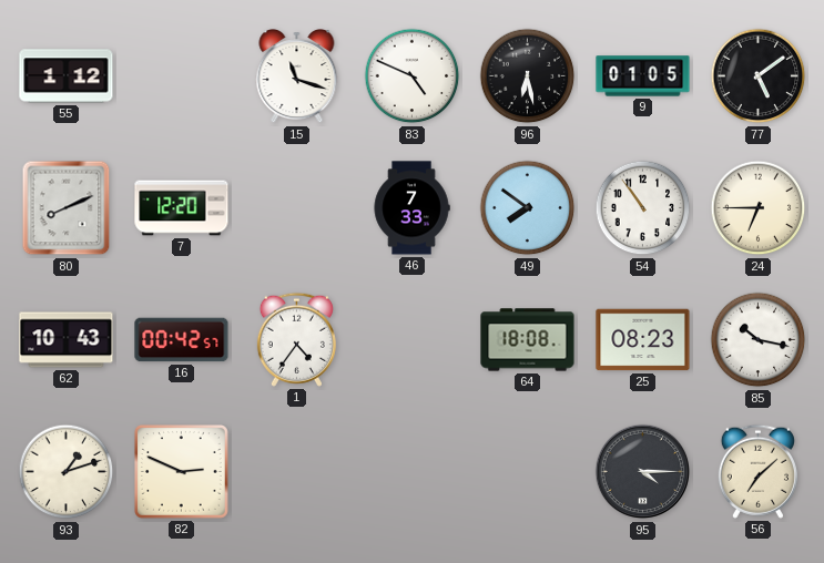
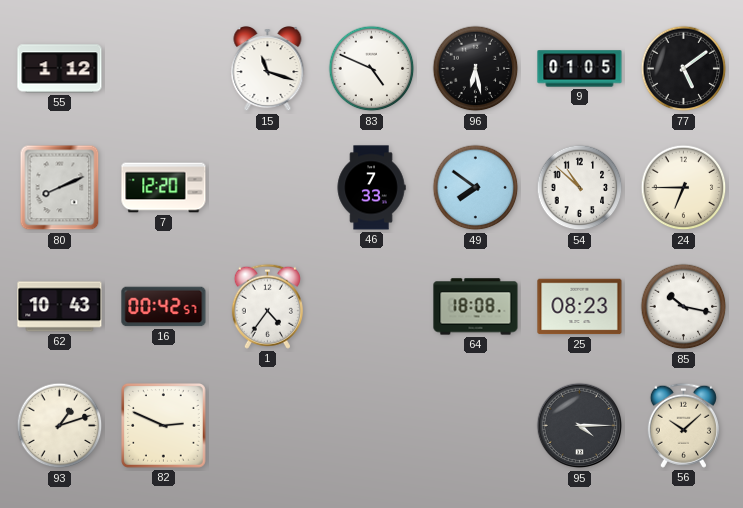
54: 10:54 -> 10:52 (580, 188)
56: 7:08 -> 10:08 (683, 425)
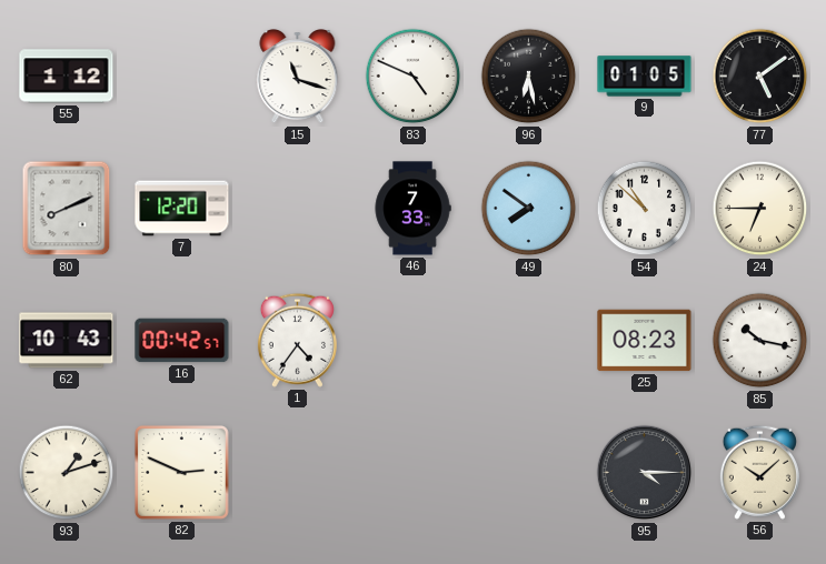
64: 18:08 -> none (476, 307)
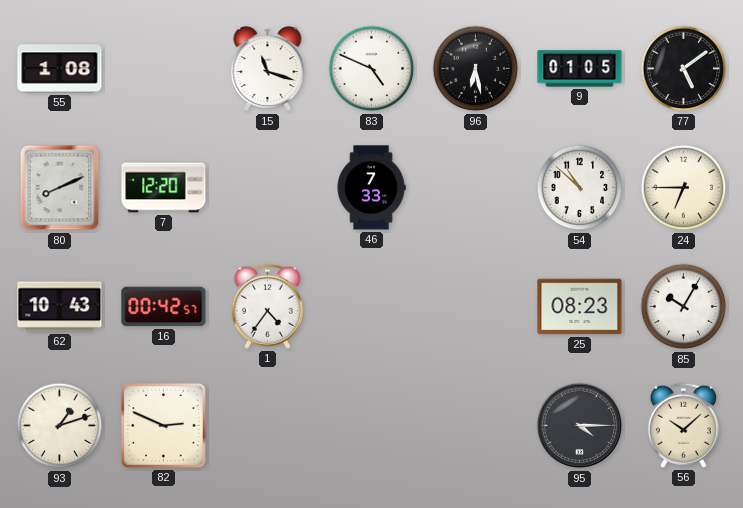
55: 1:12 -> 1:08 (60, 69)
49: 7:51 -> none (529, 209)
85: 10:17 -> 10:05 (684, 307)
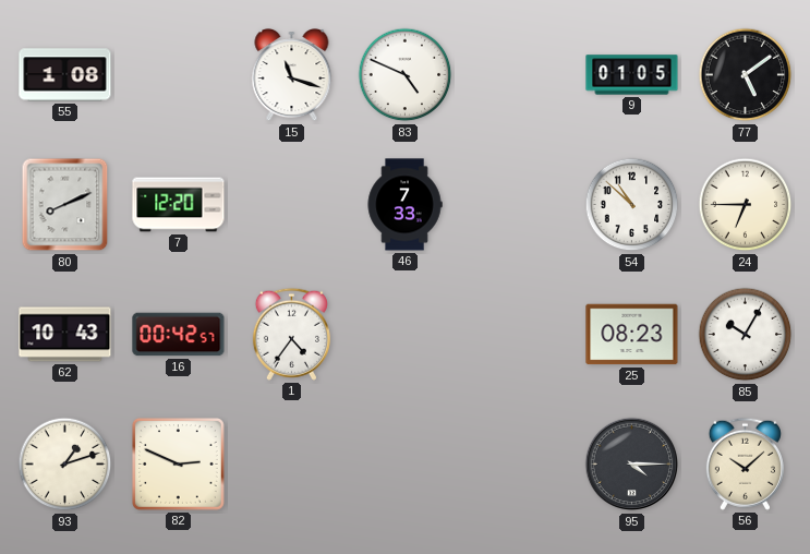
96: 6:28 -> none (476, 69)
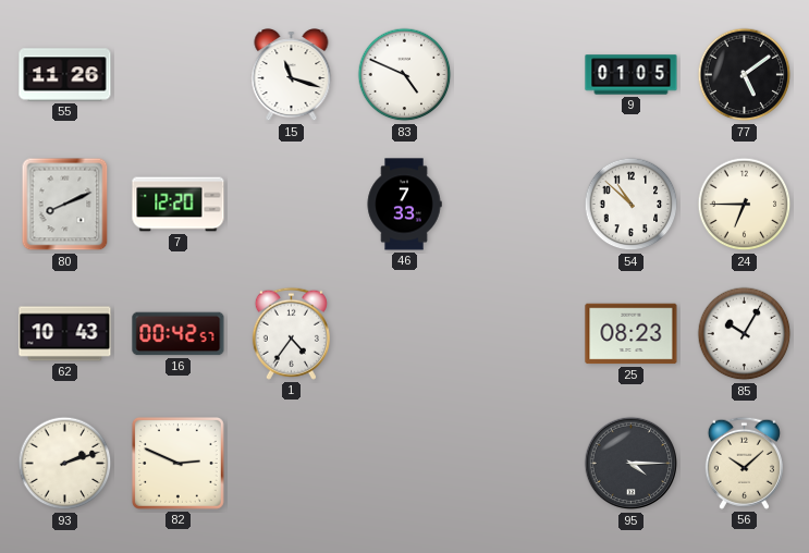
55: 1:08 -> 11:26 (65, 75)
93: 1:12 -> 2:12 (65, 464)
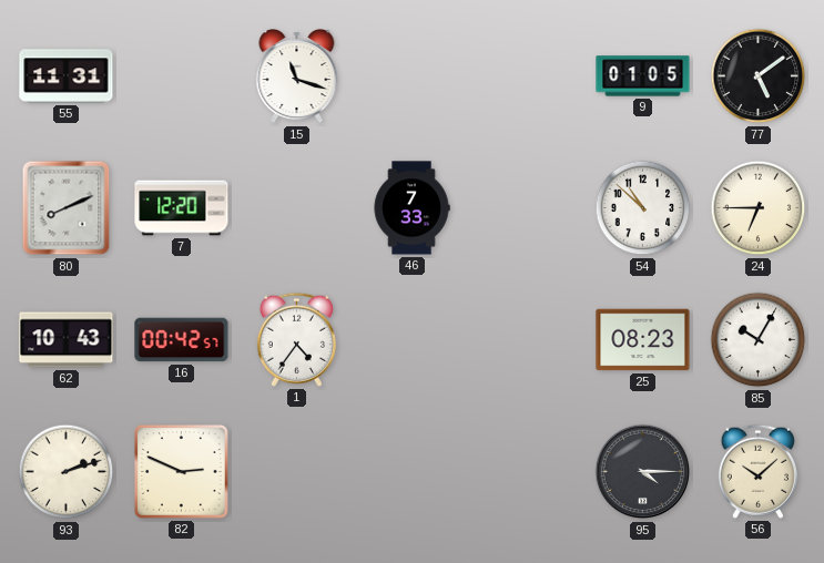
55: 11:26 -> 11:31 (67, 76)
83: 4:49 -> none (405, 75)
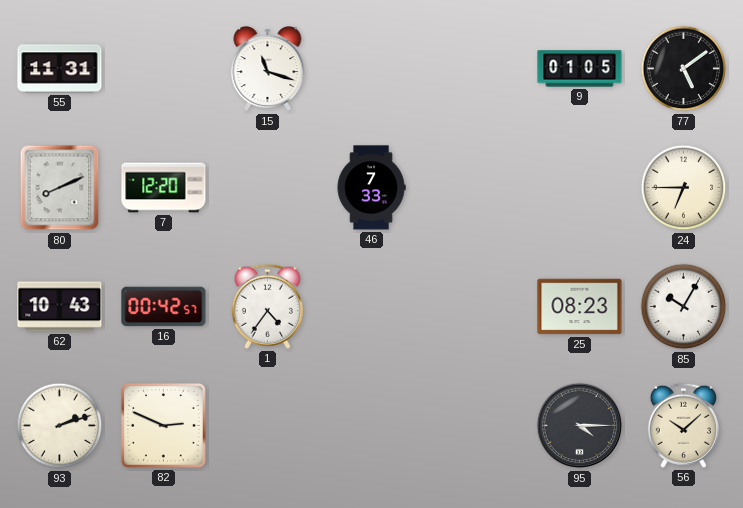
54: 10:52 -> none (643, 208)
